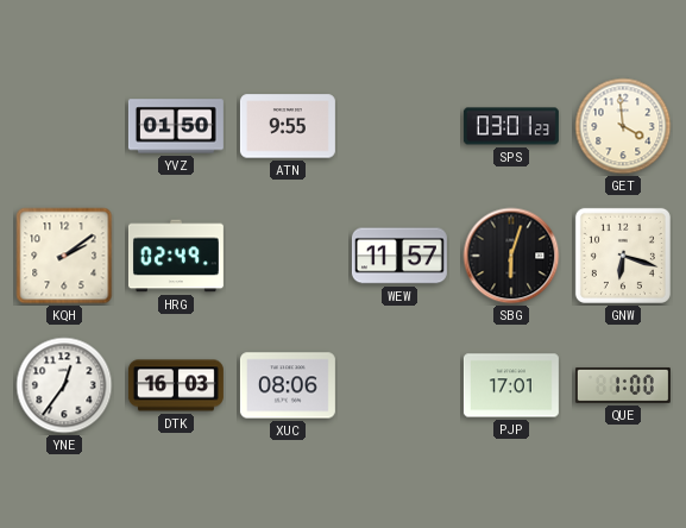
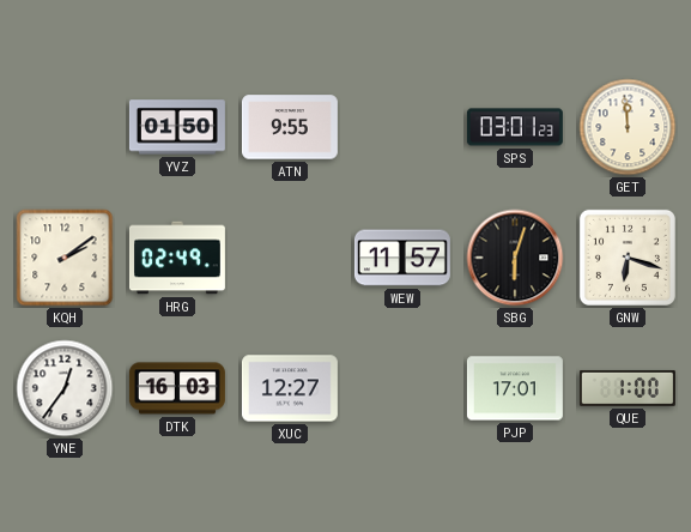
GET: 3:59 -> 11:59 (628, 127)
XUC: 08:06 -> 12:27 (290, 388)
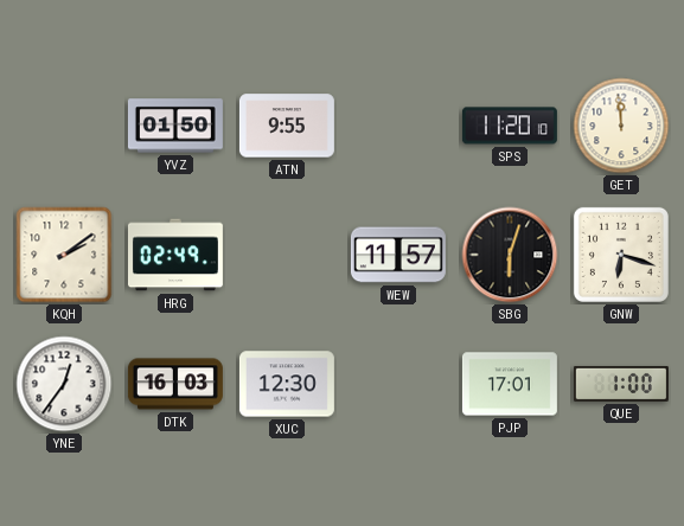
SPS: 03:01 -> 11:20 (510, 126)
XUC: 12:27 -> 12:30 (287, 384)
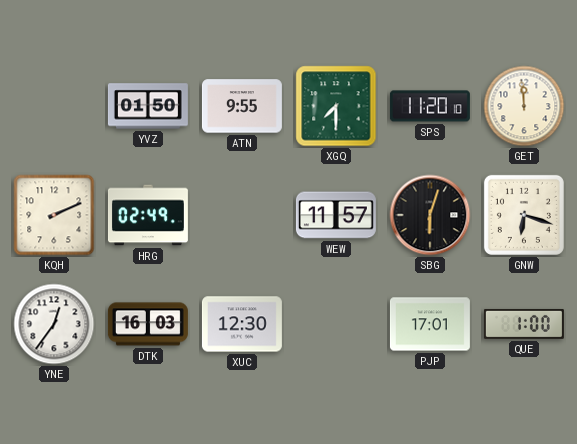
XGQ: none -> 7:30 (336, 106)
KQH: 2:09 -> 2:11 (54, 215)
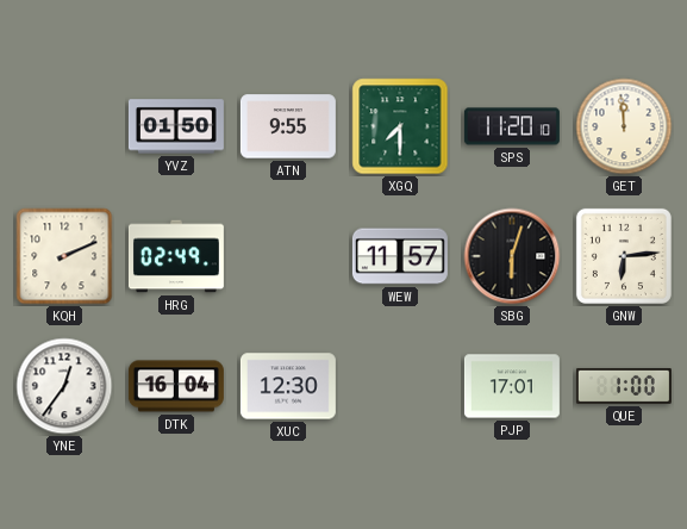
GNW: 6:18 -> 6:14 (624, 256)
DTK: 16:03 -> 16:04 (176, 386)
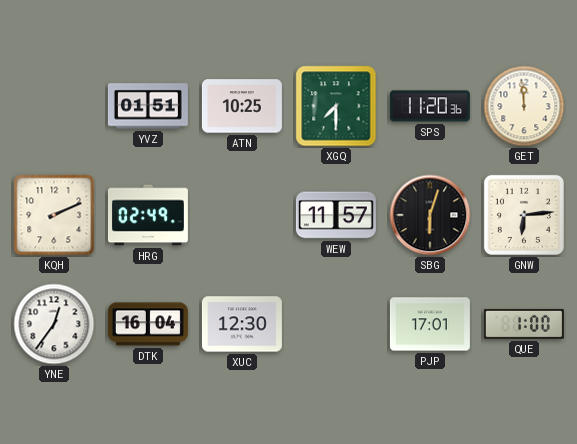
YVZ: 01:50 -> 01:51 (148, 106)
ATN: 9:55 -> 10:25 (242, 106)
SPS: 11:20:10 -> 11:20:36 (430, 106)
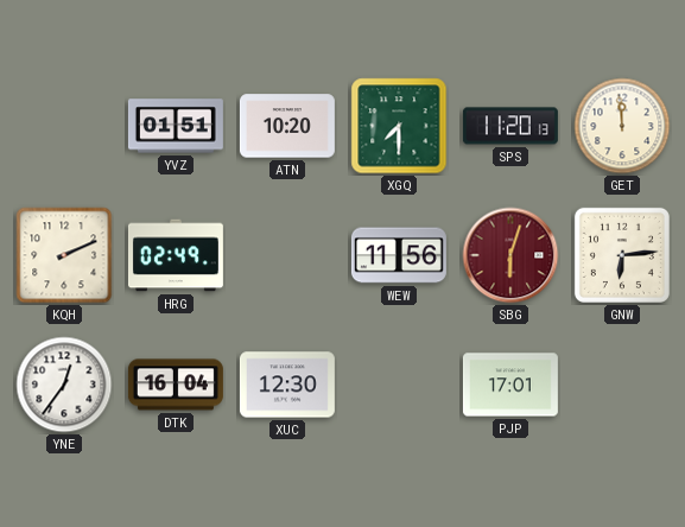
ATN: 10:25 -> 10:20 (287, 126)
SPS: 11:20:36 -> 11:20:13 (510, 126)
WEW: 11:57 -> 11:56 (399, 255)
SBG dial: black -> burgundy (510, 255)
QUE: 1:00 -> none (524, 324)
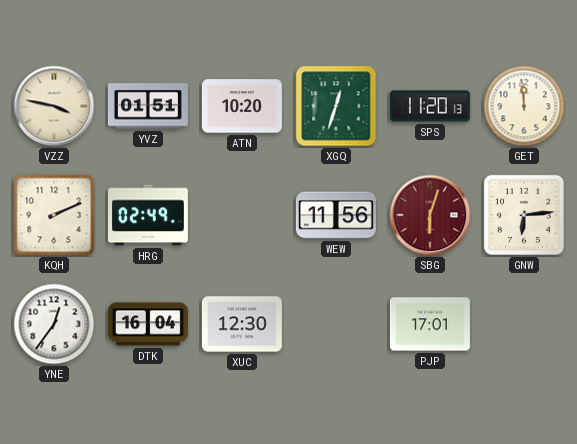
VZZ: none -> 3:47 (54, 106)
XGQ: 7:30 -> 12:33 (336, 106)
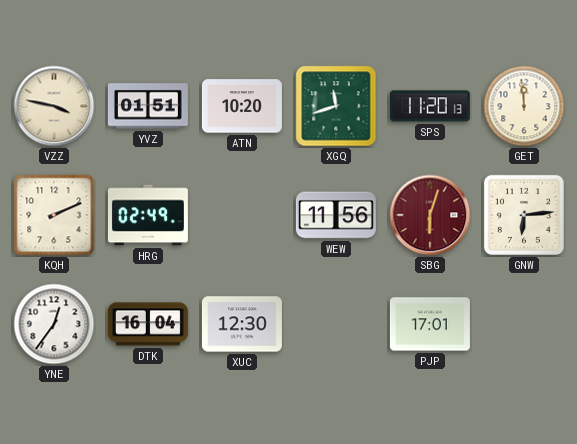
XGQ: 12:33 -> 11:42 (336, 106)
